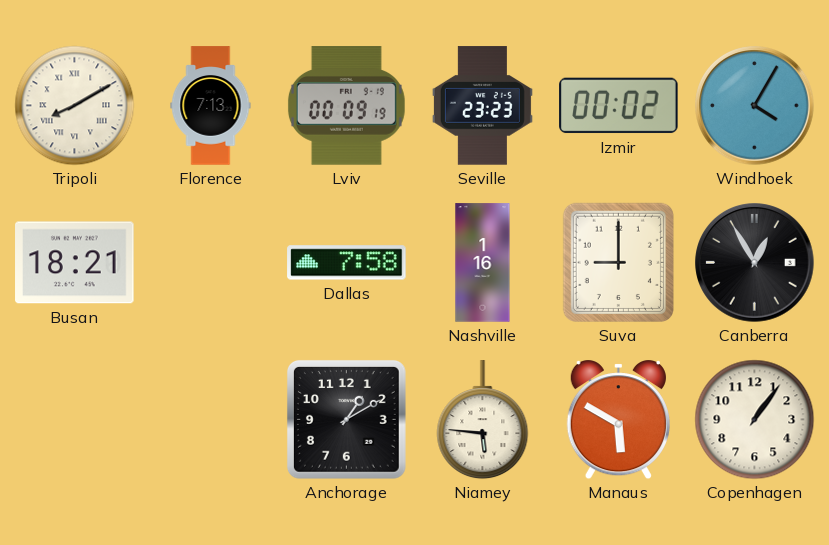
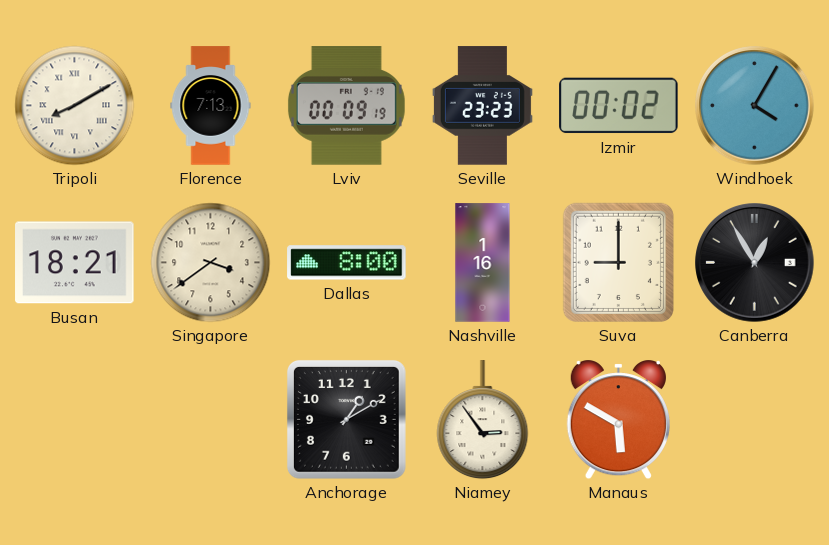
Singapore: none -> 3:39 (211, 263)
Dallas: 7:58 -> 8:00 (347, 263)
Niamey: 5:46 -> 2:54 (483, 420)
Copenhagen: 1:06 -> none (755, 420)
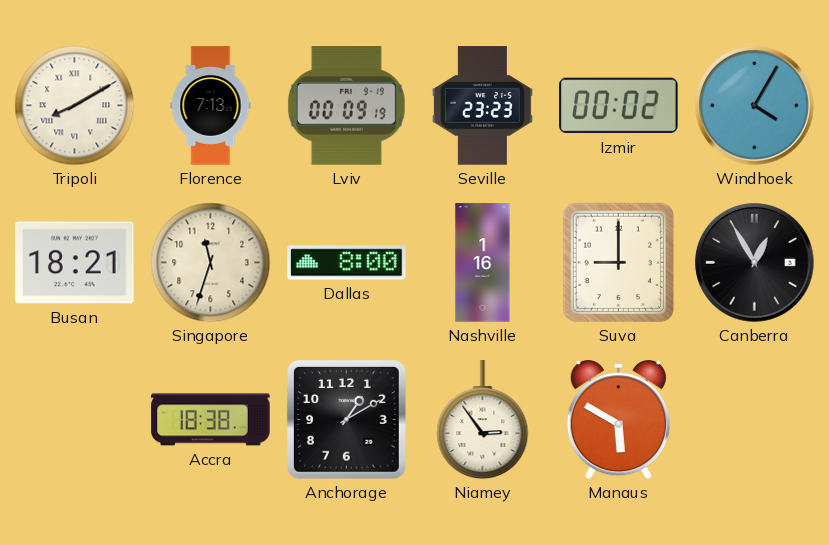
Singapore: 3:39 -> 11:33 (211, 263)
Accra: none -> 18:38 (211, 420)
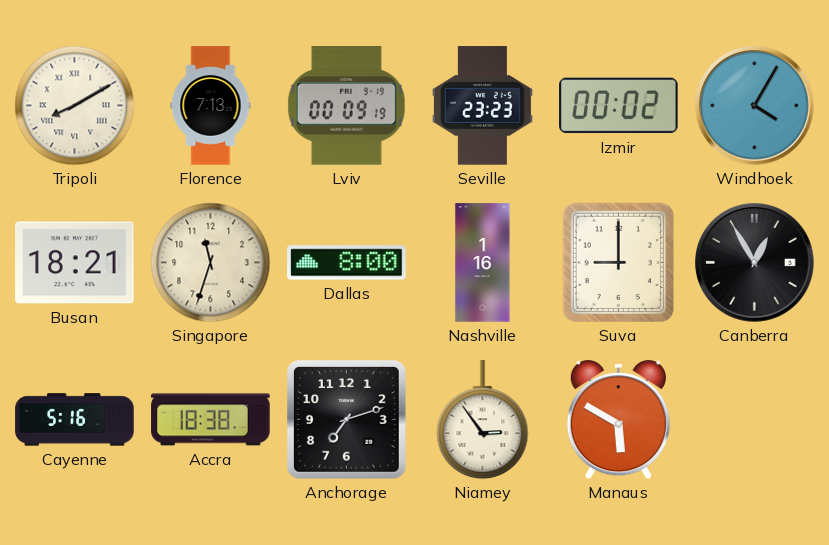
Cayenne: none -> 5:16 (75, 420)
Anchorage: 1:10 -> 7:12 (346, 419)
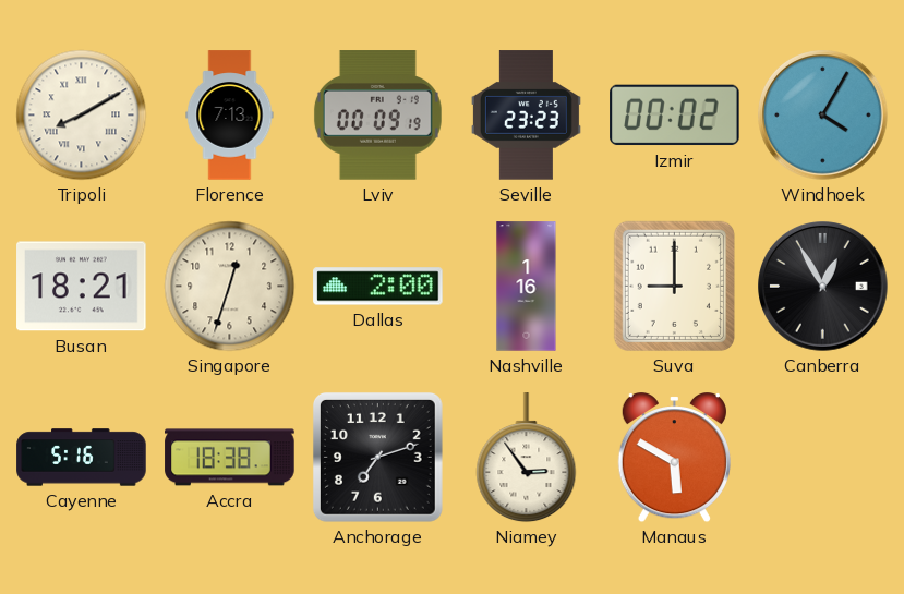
Singapore: 11:33 -> 12:33 (230, 287)
Dallas: 8:00 -> 2:00 (378, 287)
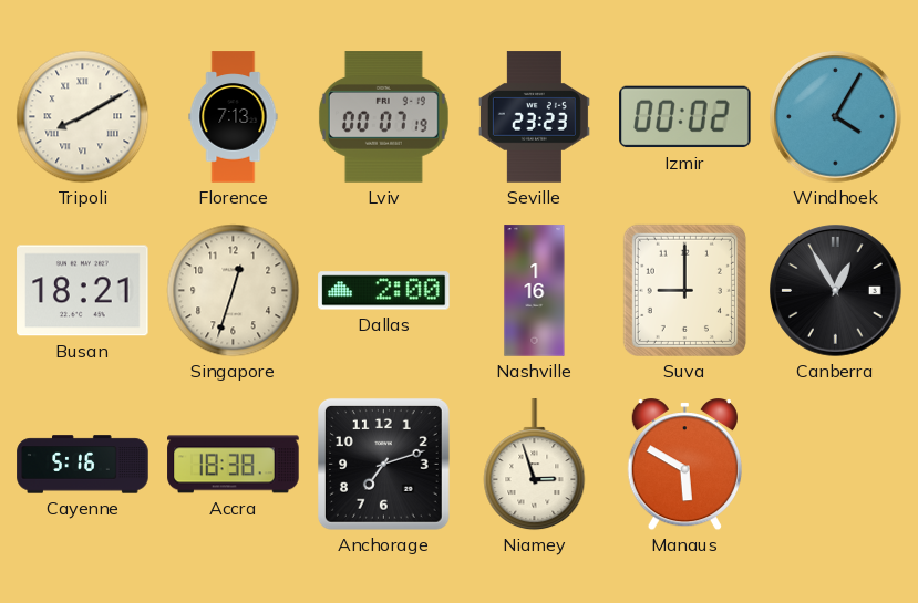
Lviv: 00:09 -> 00:07 (383, 117)
Niamey: 2:54 -> 2:57 (535, 465)
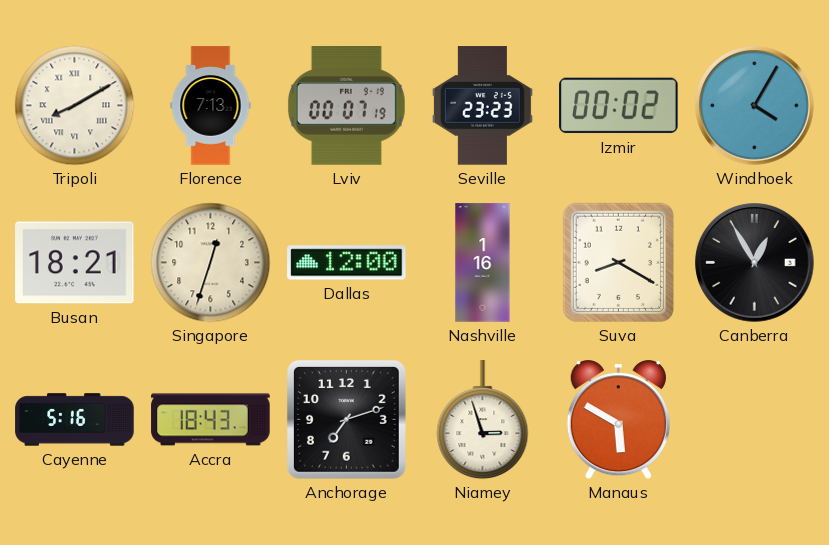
Dallas: 2:00 -> 12:00 (347, 263)
Suva: 9:00 -> 8:20 (618, 262)
Accra: 18:38 -> 18:43 (211, 420)
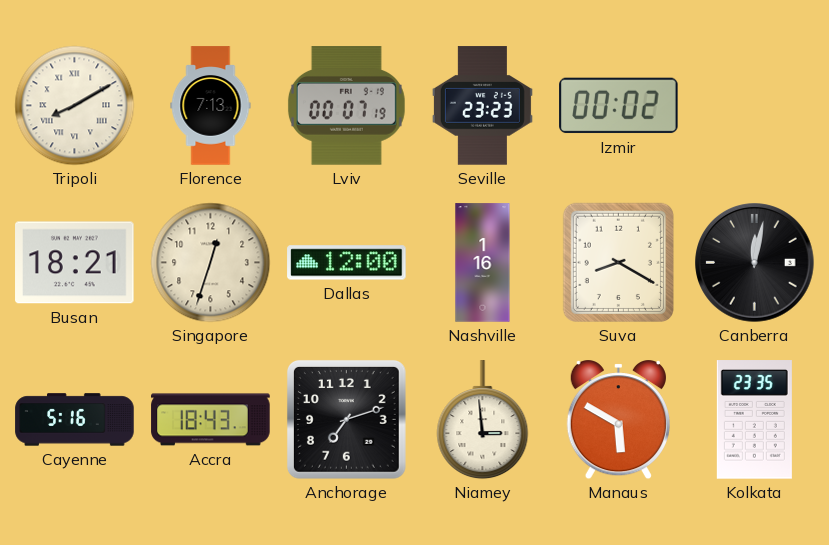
Windhoek: 4:05 -> none (755, 106)
Canberra: 12:55 -> 12:02 (755, 263)
Niamey: 2:57 -> 2:59 (483, 420)
Kolkata: none -> 23:35 (754, 420)
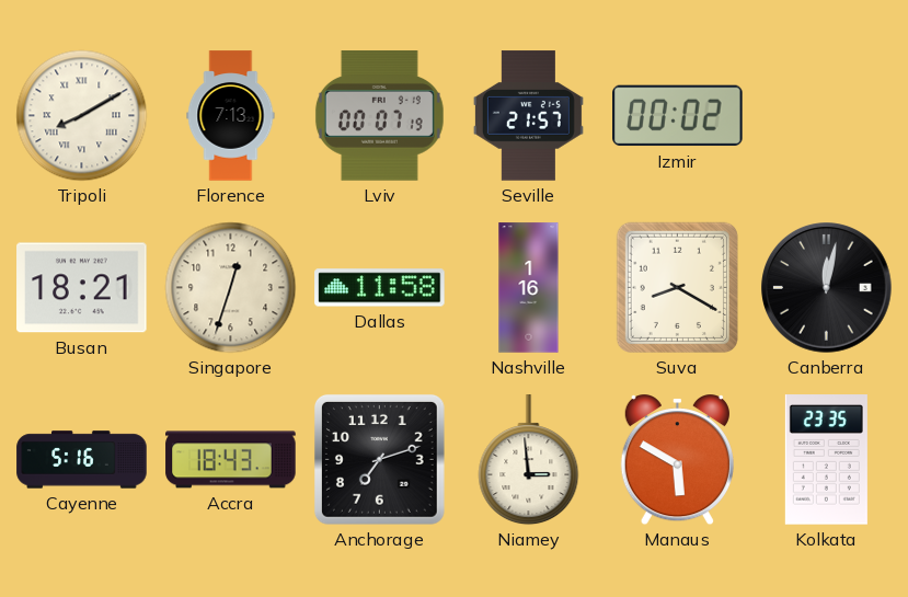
Seville: 23:23 -> 21:57 (528, 116)
Dallas: 12:00 -> 11:58 (380, 288)
